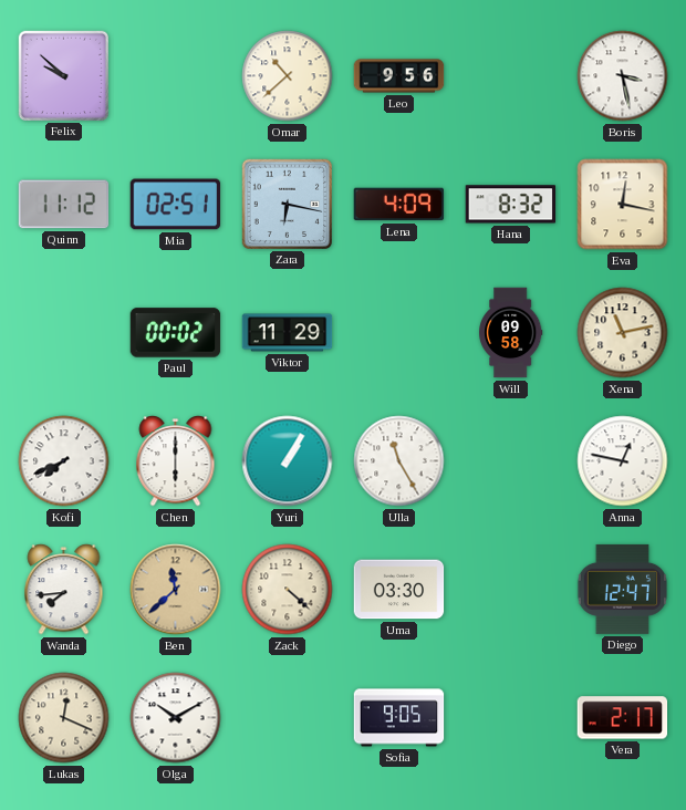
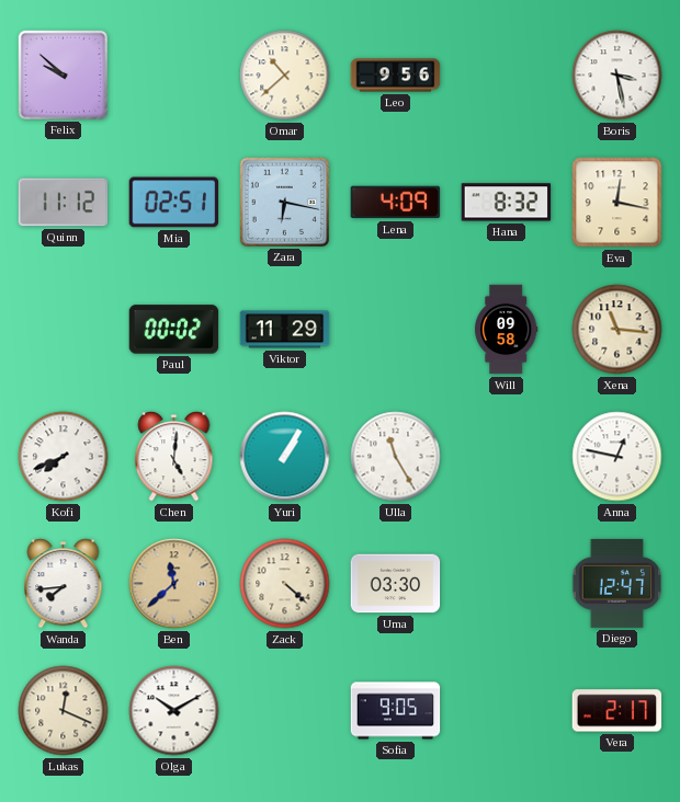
Xena: 11:13 -> 11:16 (617, 330)
Chen: 6:00 -> 5:01 (174, 457)
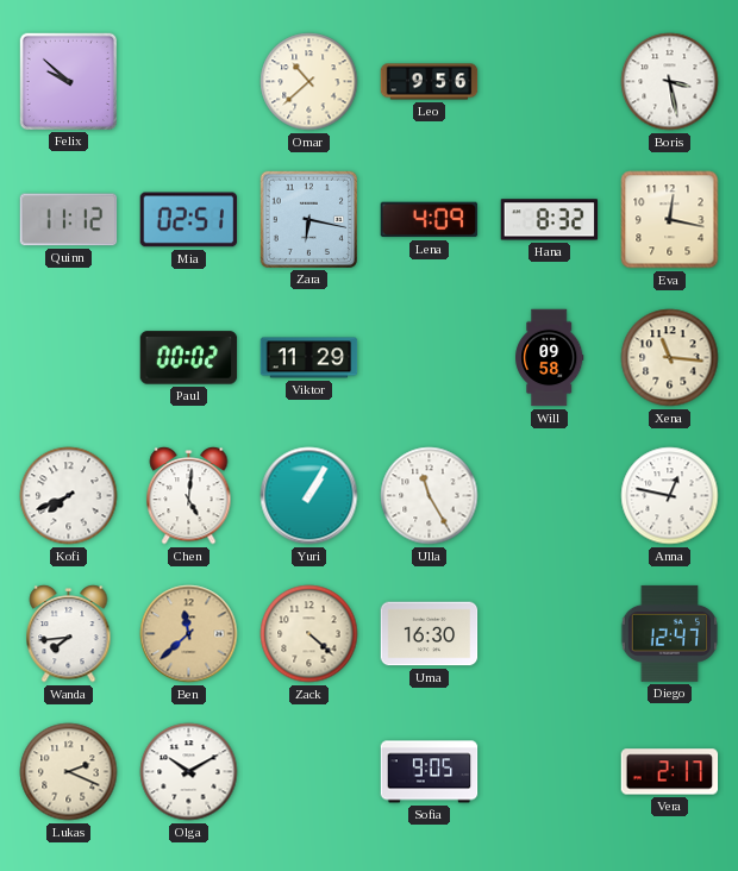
Uma: 03:30 -> 16:30 (430, 634)
Lukas: 12:19 -> 2:19 (69, 772)
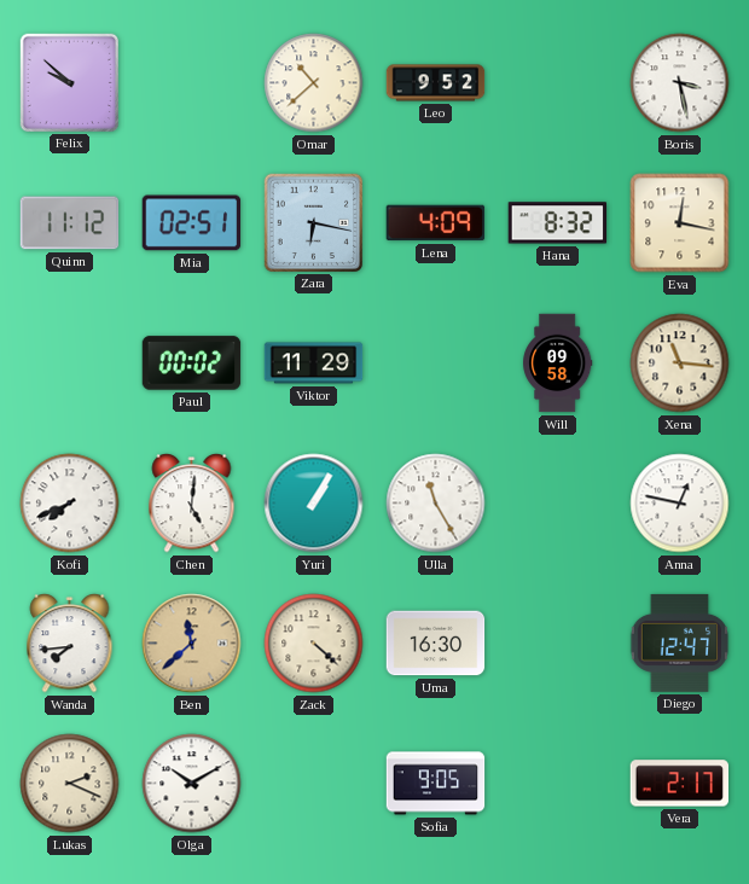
Leo: 9:56 -> 9:52 (436, 83)
